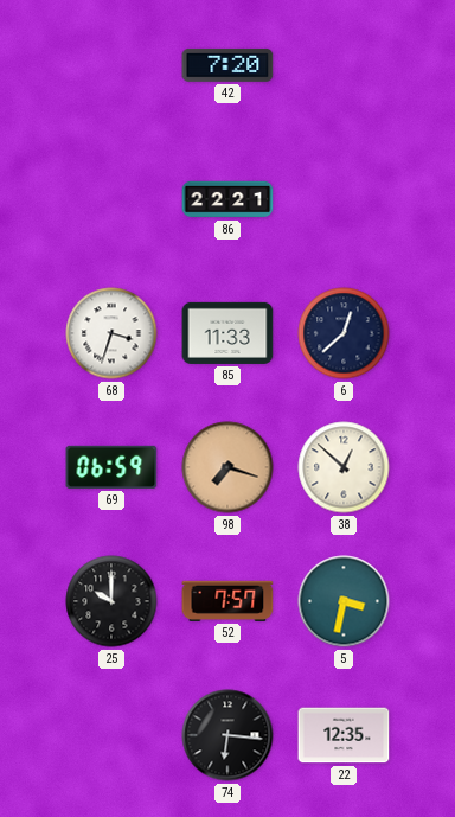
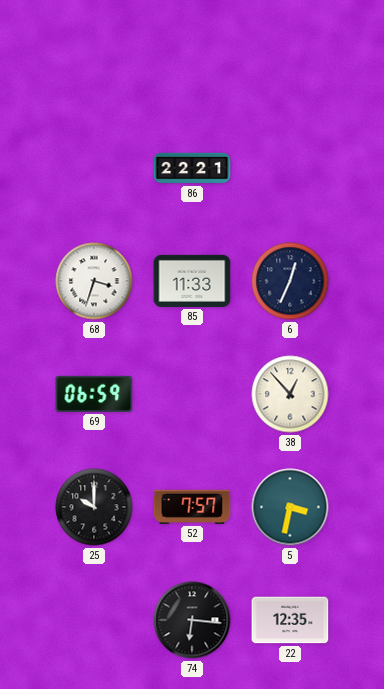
42: 7:20 -> none (227, 65)
6: 12:38 -> 12:34 (290, 281)
98: 7:18 -> none (227, 467)
38: 12:52 -> 12:53 (290, 394)
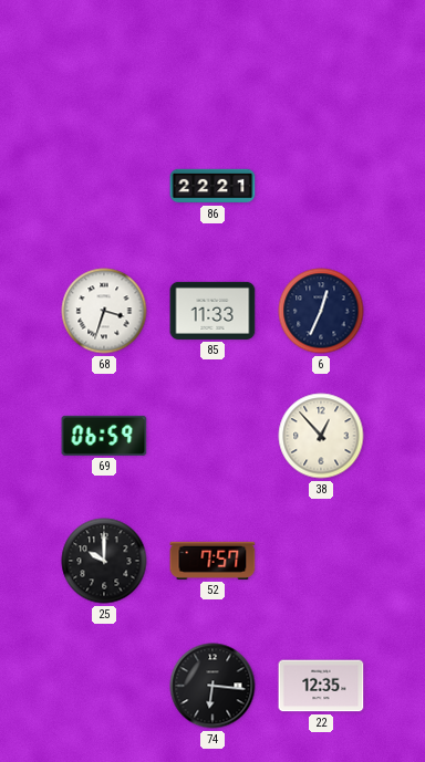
5: 3:32 -> none (290, 507)
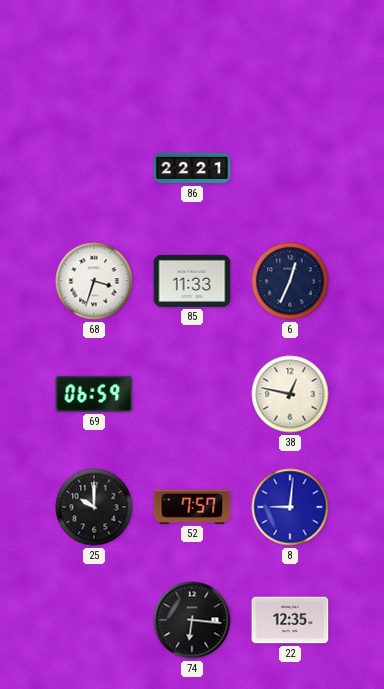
38: 12:53 -> 12:47 (290, 394)
8: none -> 9:01 (290, 507)
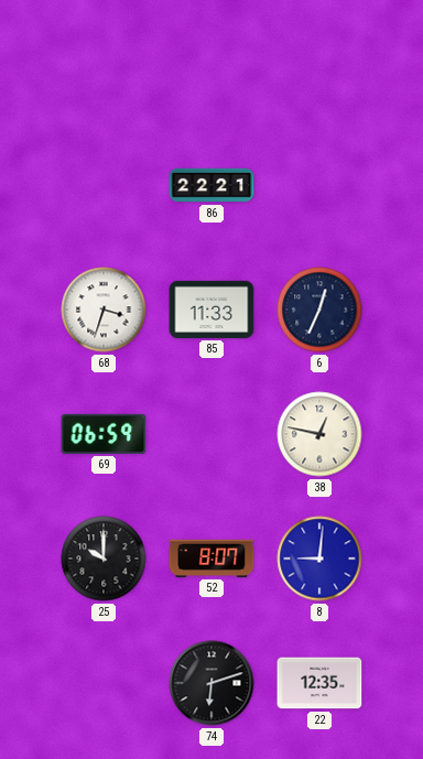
52: 7:57 -> 8:07 (211, 559)
74: 6:16 -> 6:12 (211, 683)
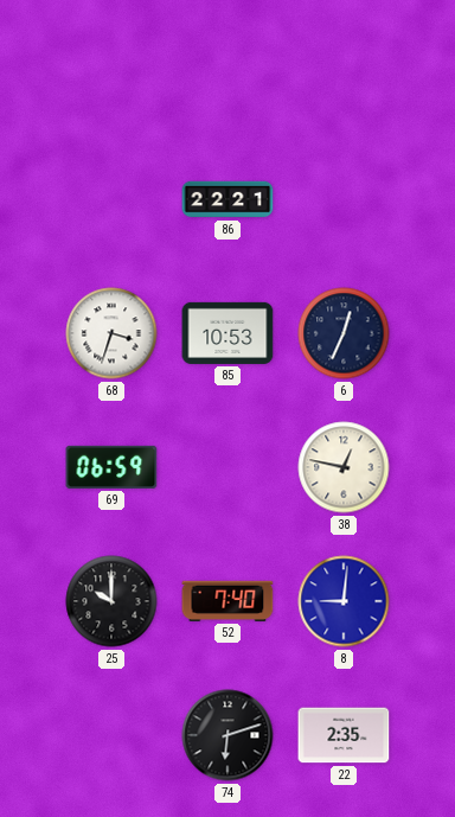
85: 11:33 -> 10:53 (227, 333)
52: 8:07 -> 7:40 (227, 601)
22: 12:35 -> 2:35 (344, 735)
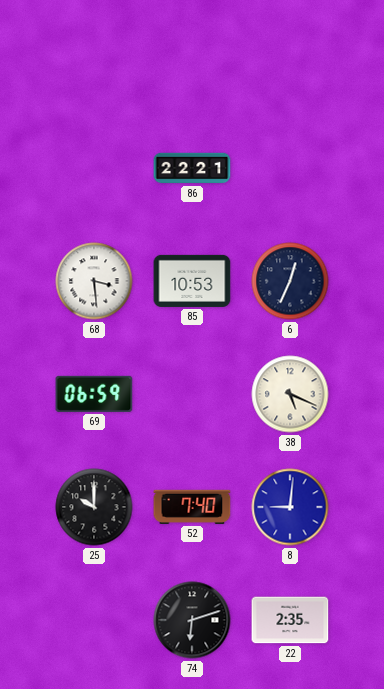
68: 3:33 -> 3:29 (94, 281)
38: 12:47 -> 5:19 (290, 394)
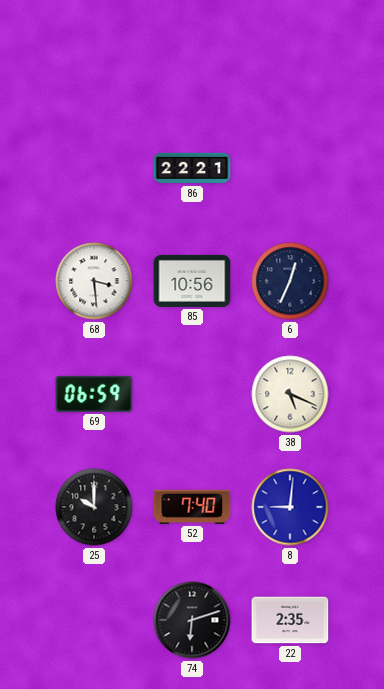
85: 10:53 -> 10:56 (192, 281)
